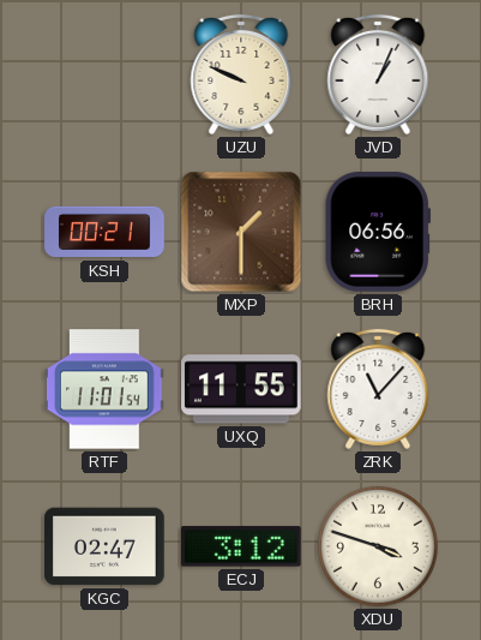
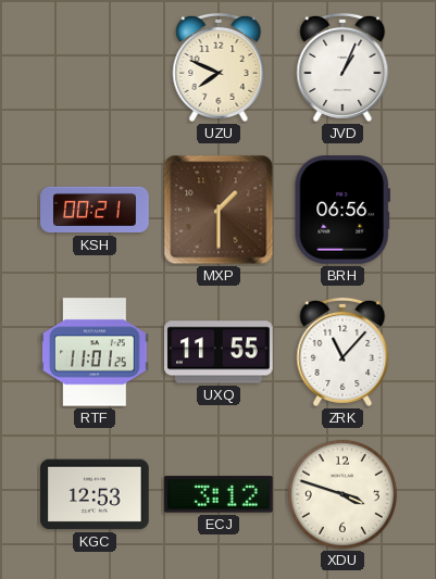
UZU: 9:49 -> 7:49 (219, 67)
RTF: 11:01:54 -> 11:01:25 (95, 352)
KGC: 02:47 -> 12:53 (95, 494)
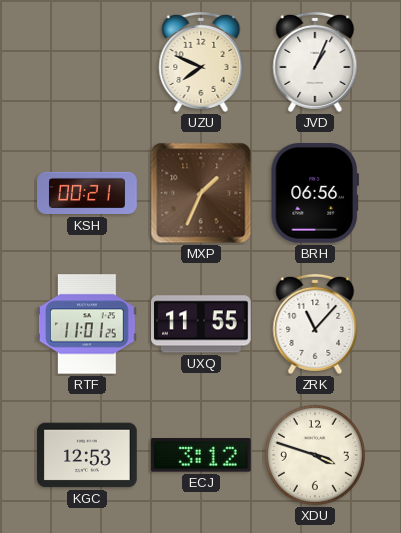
MXP: 1:30 -> 1:34 (201, 193)
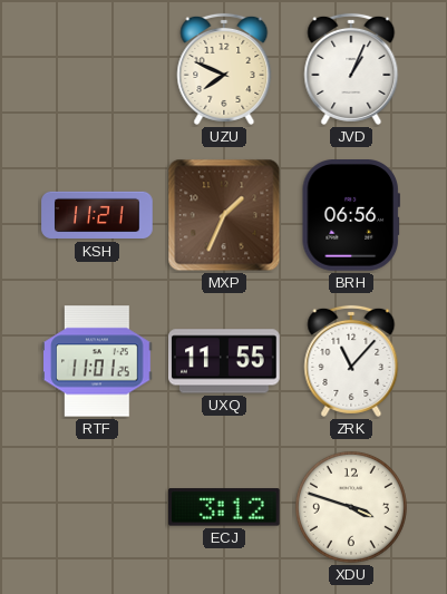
KSH: 00:21 -> 11:21 (97, 215)
KGC: 12:53 -> none (87, 455)
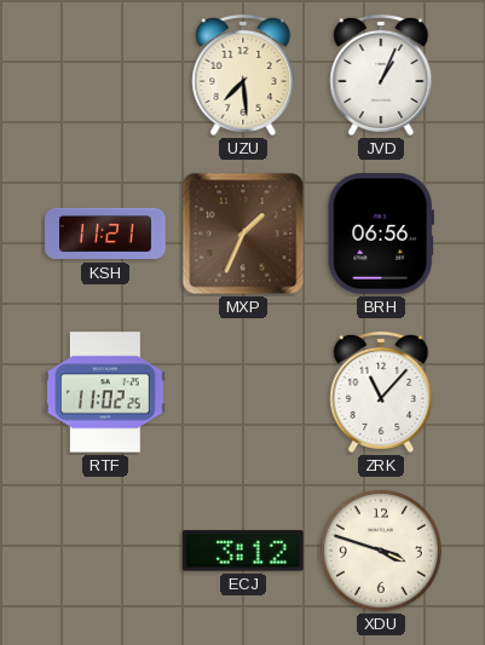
UZU: 7:49 -> 7:29 (243, 75)
RTF: 11:01 -> 11:02 (105, 392)
UXQ: 11:55 -> none (224, 361)
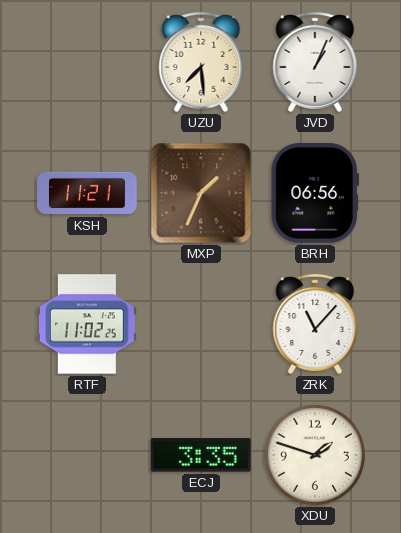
ECJ: 3:12 -> 3:35 (202, 455)
XDU: 3:48 -> 1:48 (315, 455)
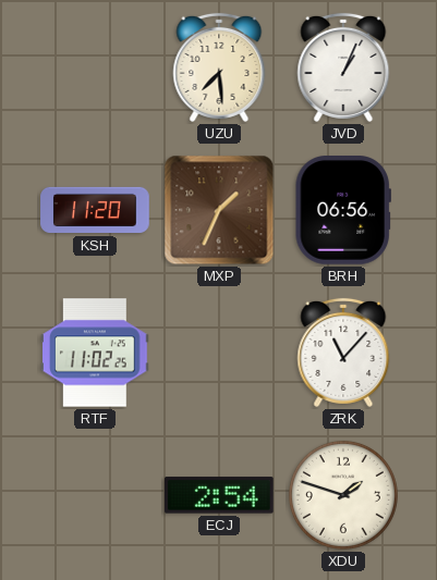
KSH: 11:21 -> 11:20 (95, 210)
ECJ: 3:35 -> 2:54 (220, 495)
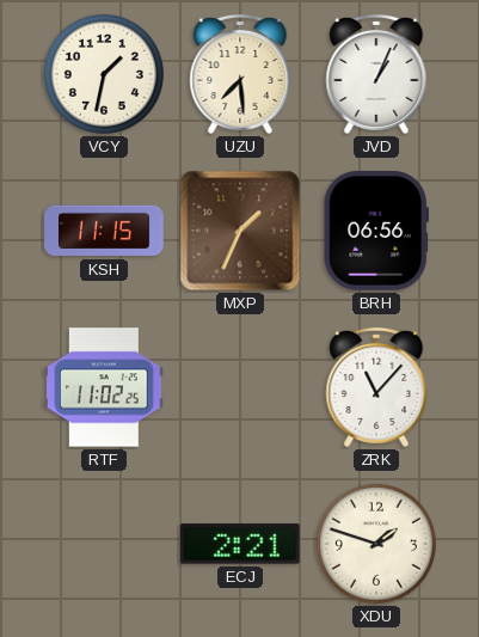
VCY: none -> 1:32 (104, 74)
KSH: 11:20 -> 11:15 (104, 231)
ECJ: 2:54 -> 2:21 (241, 544)
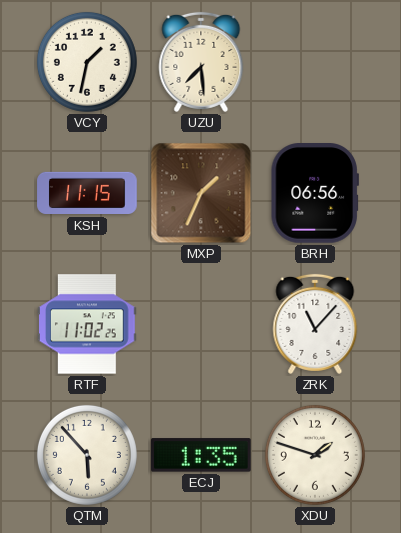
JVD: 1:04 -> none (376, 74)
QTM: none -> 5:53 (87, 455)
ECJ: 2:21 -> 1:35 (202, 455)
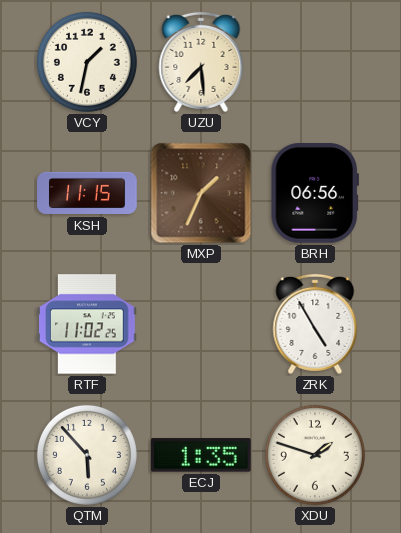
ZRK: 11:07 -> 4:55 (315, 324)
